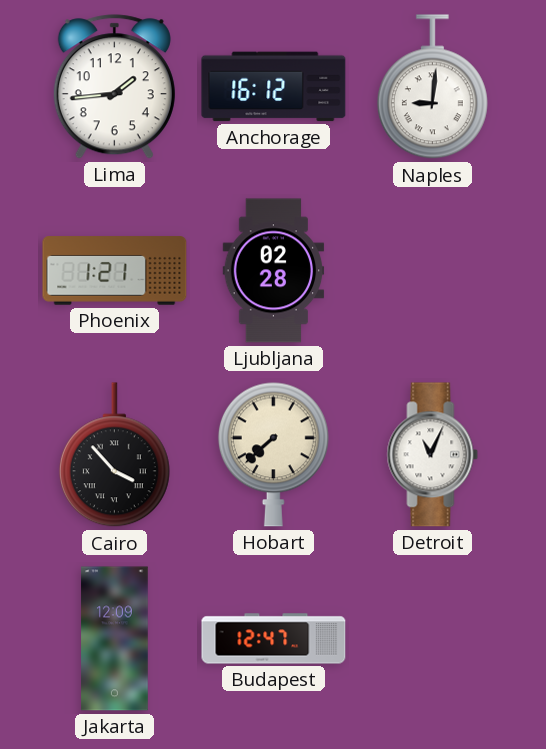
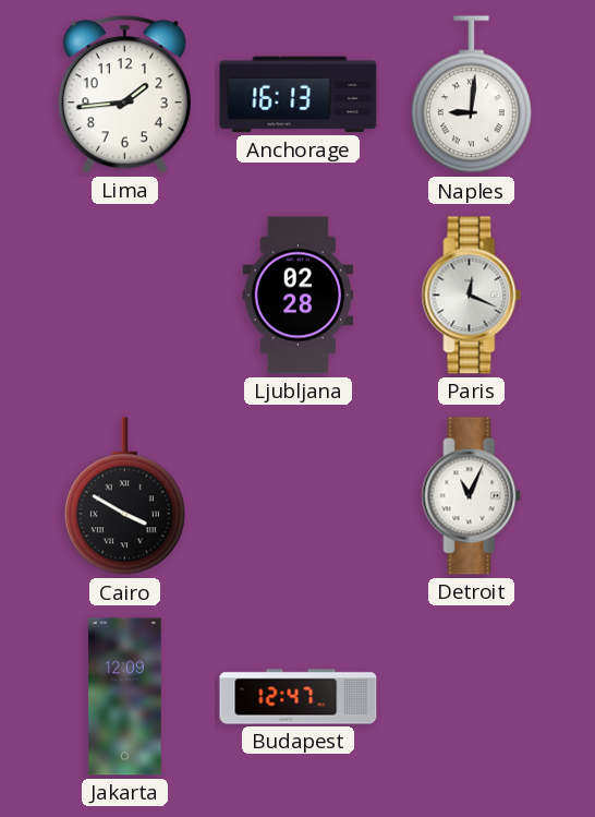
Anchorage: 16:12 -> 16:13 (299, 95)
Phoenix: 1:21 -> none (115, 271)
Paris: none -> 12:19 (472, 296)
Cairo: 3:53 -> 3:50 (124, 496)
Hobart: 7:38 -> none (273, 454)
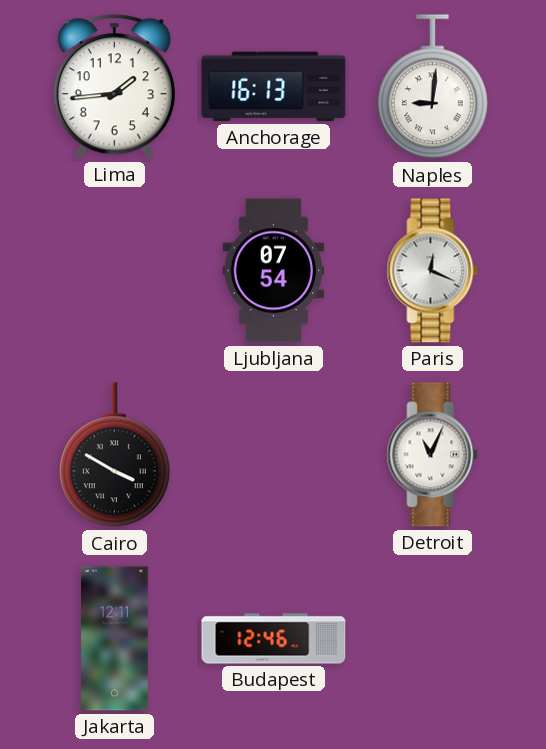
Ljubljana: 02:28 -> 07:54 (274, 271)
Jakarta: 12:09 -> 12:11 (115, 639)
Budapest: 12:47 -> 12:46 (274, 639)
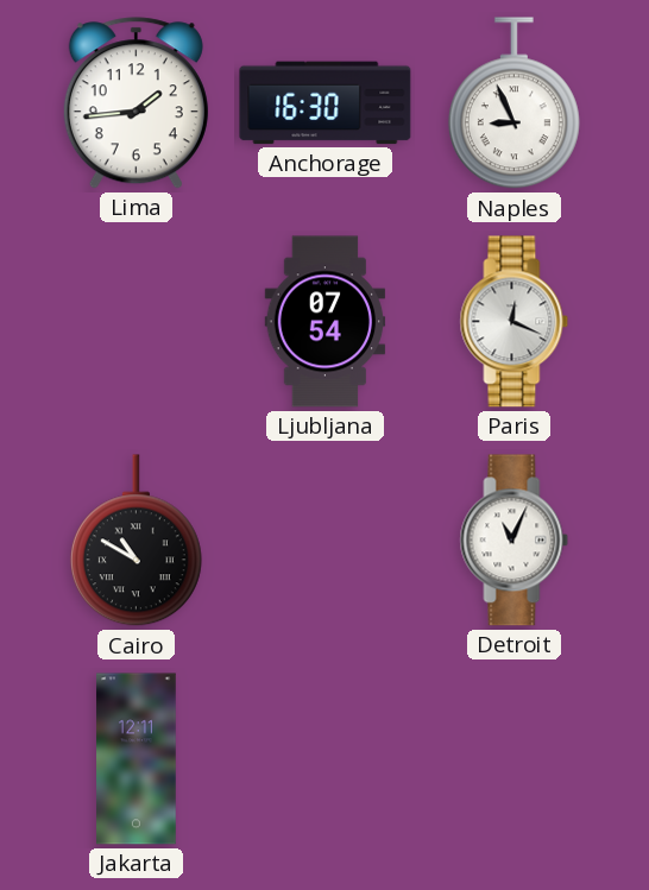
Anchorage: 16:13 -> 16:30 (326, 103)
Naples: 9:01 -> 8:56 (513, 103)
Cairo: 3:50 -> 10:50 (136, 541)
Budapest: 12:46 -> none (274, 639)
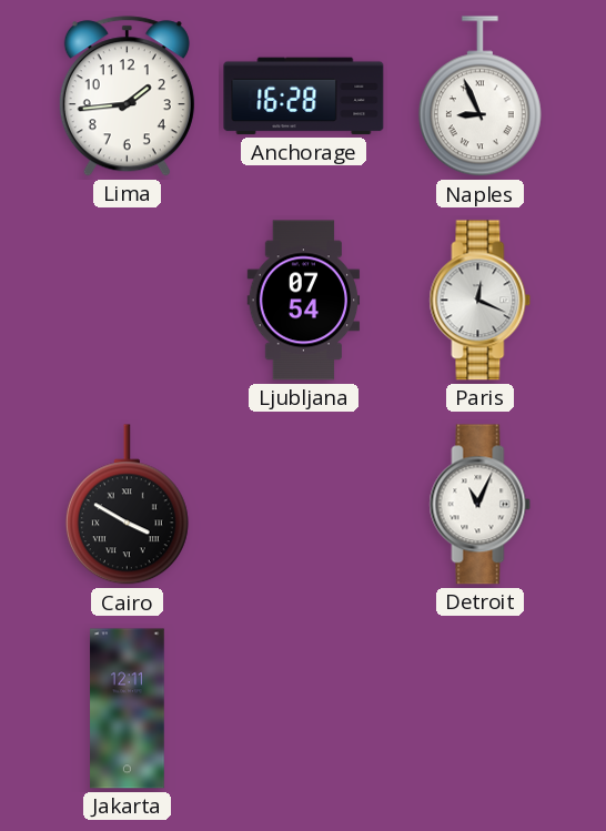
Anchorage: 16:30 -> 16:28 (304, 97)
Cairo: 10:50 -> 3:50 (127, 505)
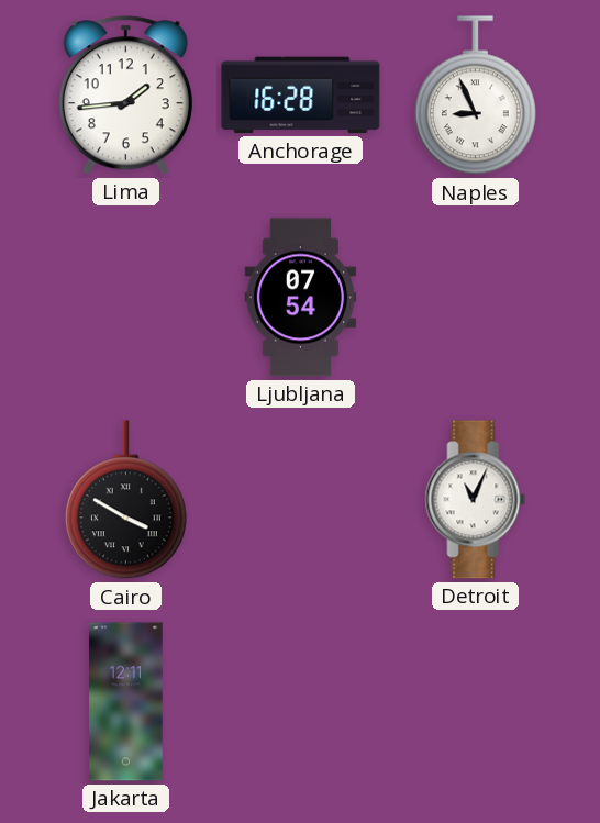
Paris: 12:19 -> none (481, 301)
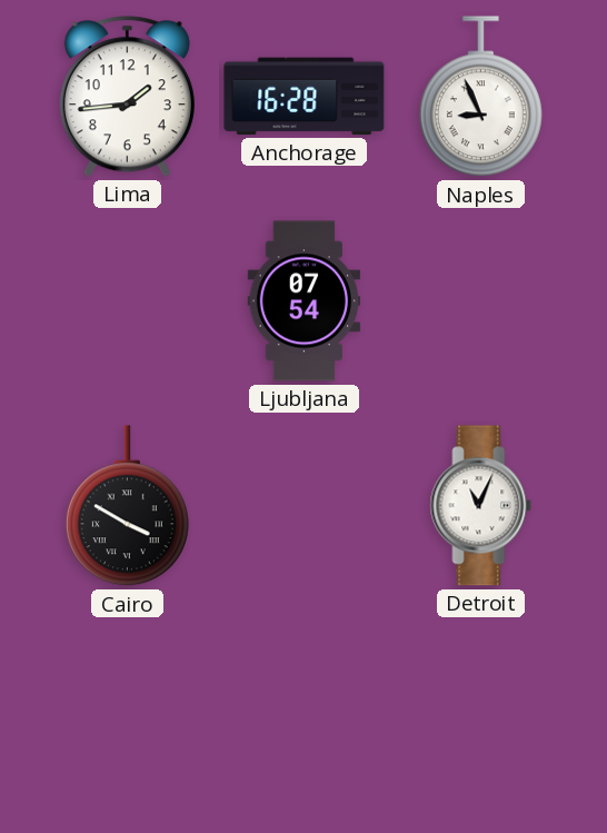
Jakarta: 12:11 -> none (126, 702)
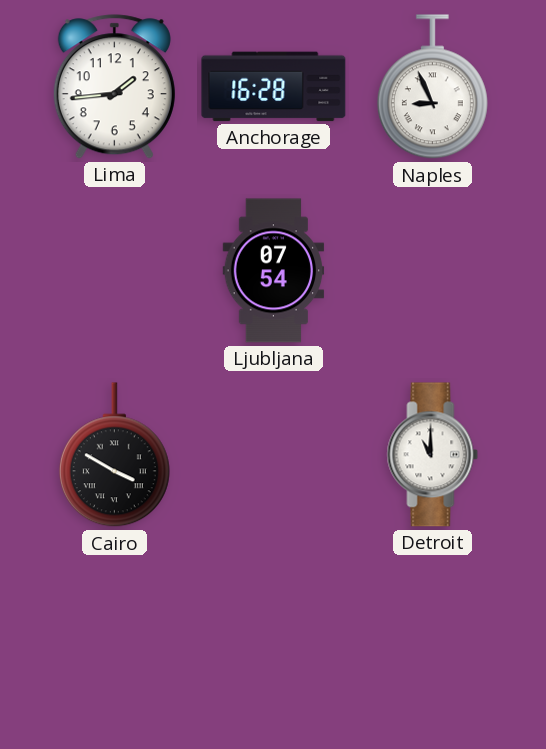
Detroit: 11:04 -> 11:00 (433, 455)
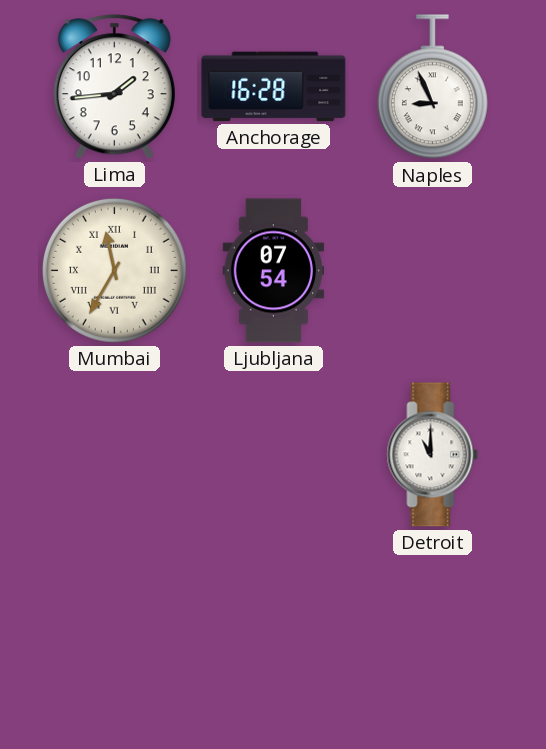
Mumbai: none -> 11:35 (114, 270)
Cairo: 3:50 -> none (114, 455)
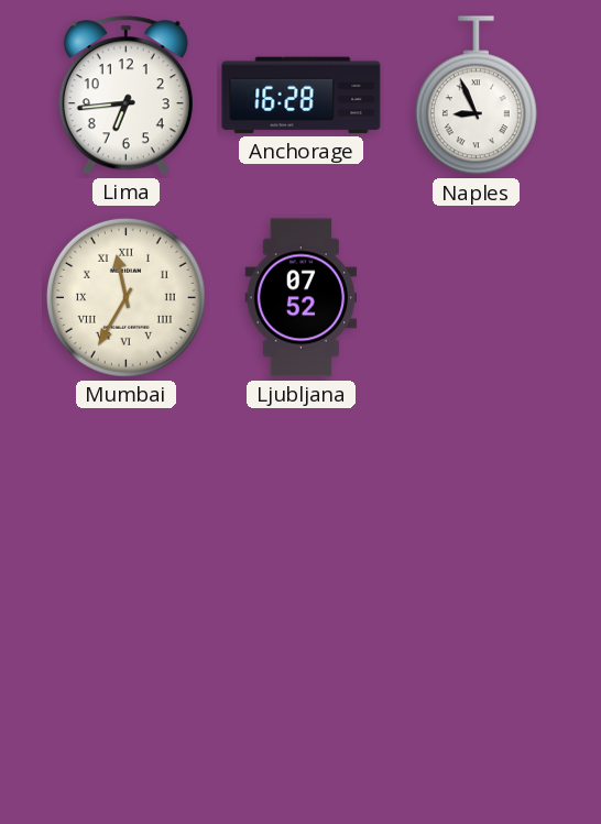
Lima: 1:44 -> 6:44 (125, 96)
Ljubljana: 07:54 -> 07:52 (302, 298)
Detroit: 11:00 -> none (433, 455)
